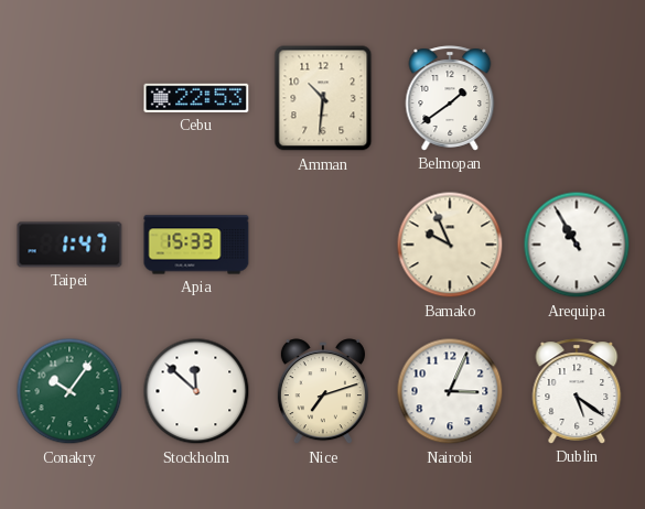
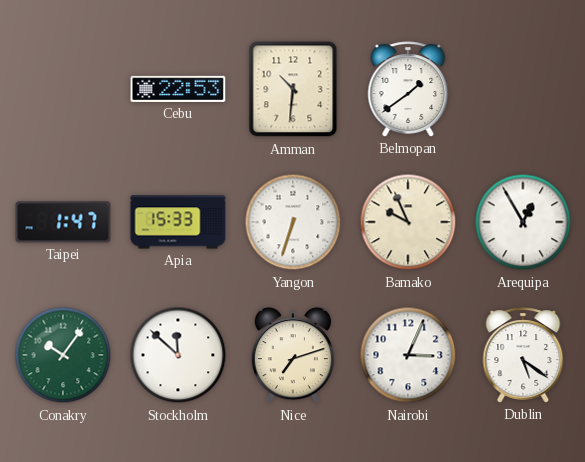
Yangon: none -> 6:33 (293, 222)
Arequipa: 10:55 -> 12:55 (523, 222)
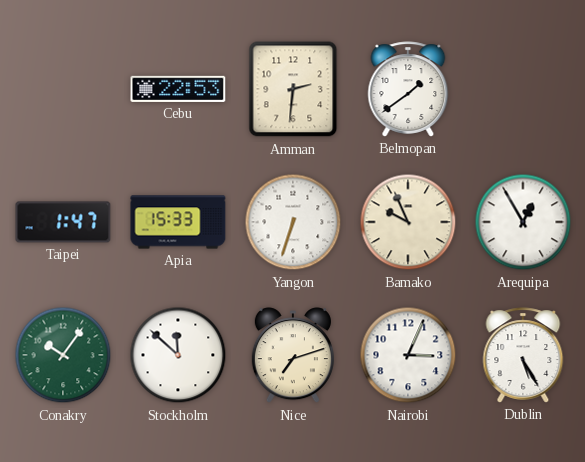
Amman: 10:31 -> 2:31 (293, 89)
Dublin: 5:21 -> 5:25 (523, 355)
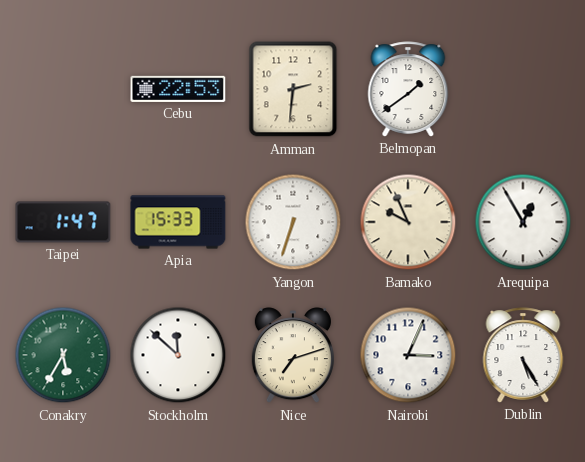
Conakry: 10:06 -> 5:35 (63, 355)
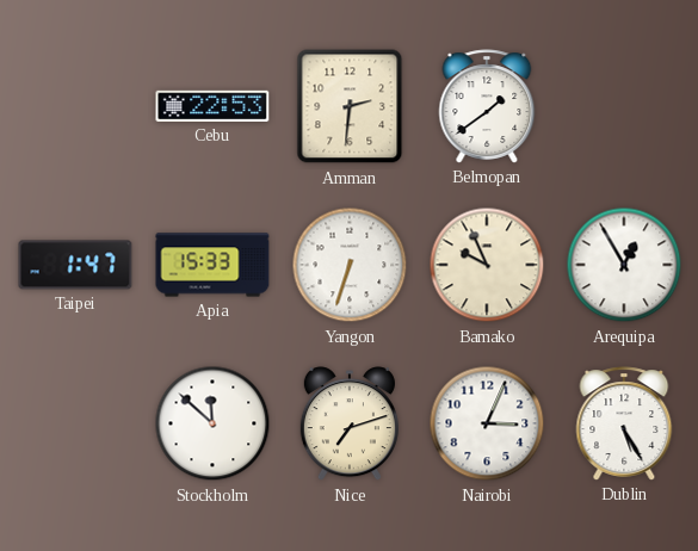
Conakry: 5:35 -> none (63, 355)
